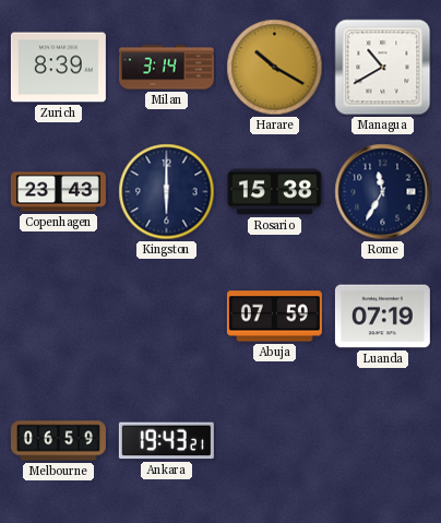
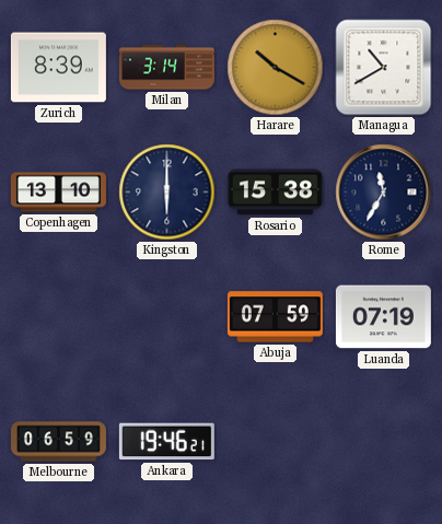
Copenhagen: 23:43 -> 13:10 (58, 193)
Ankara: 19:43 -> 19:46 (166, 442)
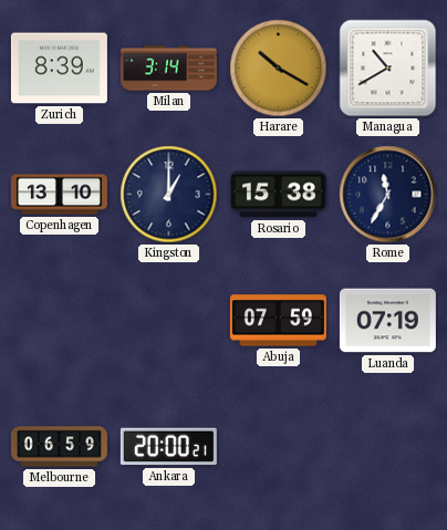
Kingston: 6:00 -> 1:00 (169, 195)
Ankara: 19:46 -> 20:00 (168, 447)
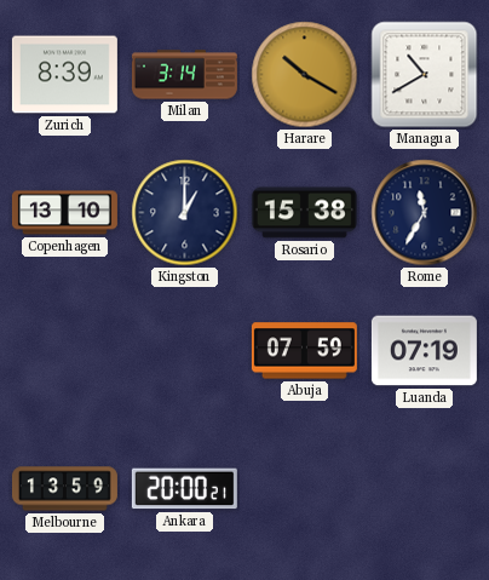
Melbourne: 06:59 -> 13:59 (64, 489)
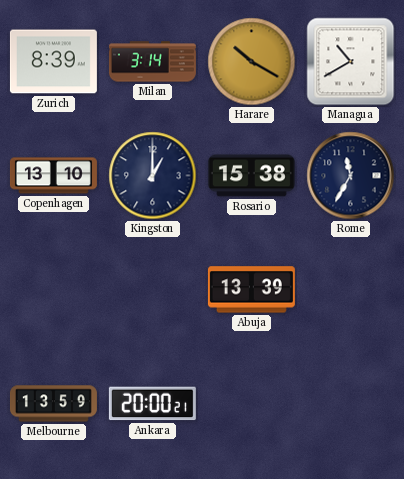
Abuja: 07:59 -> 13:39 (251, 290)
Luanda: 07:19 -> none (424, 351)
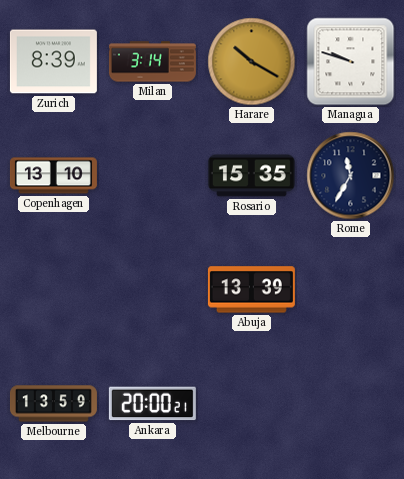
Managua: 10:40 -> 9:48 (351, 62)
Kingston: 1:00 -> none (153, 176)
Rosario: 15:38 -> 15:35 (251, 176)
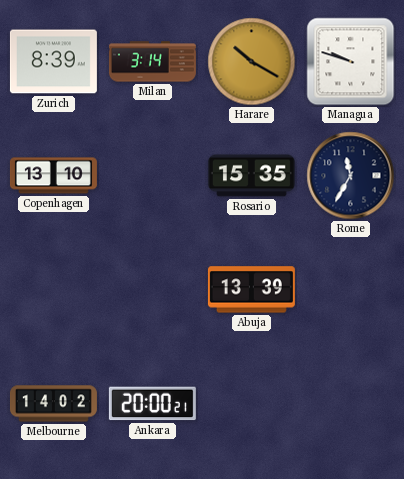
Melbourne: 13:59 -> 14:02 (53, 404)
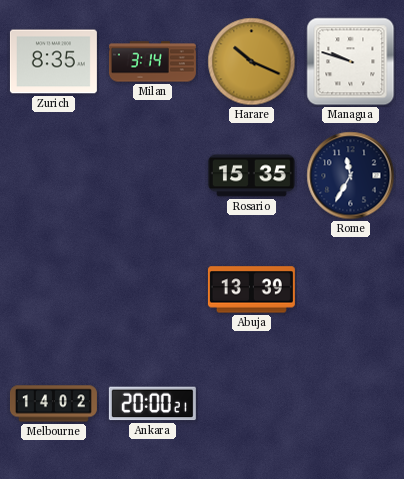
Zurich: 8:39 -> 8:35 (53, 62)
Harare: 10:20 -> 10:19 (252, 62)
Copenhagen: 13:10 -> none (53, 176)
